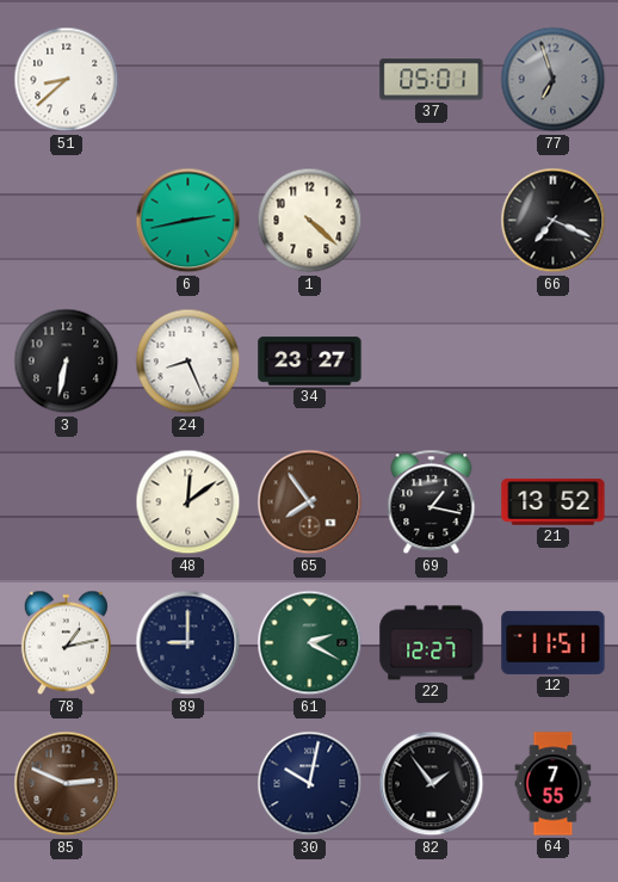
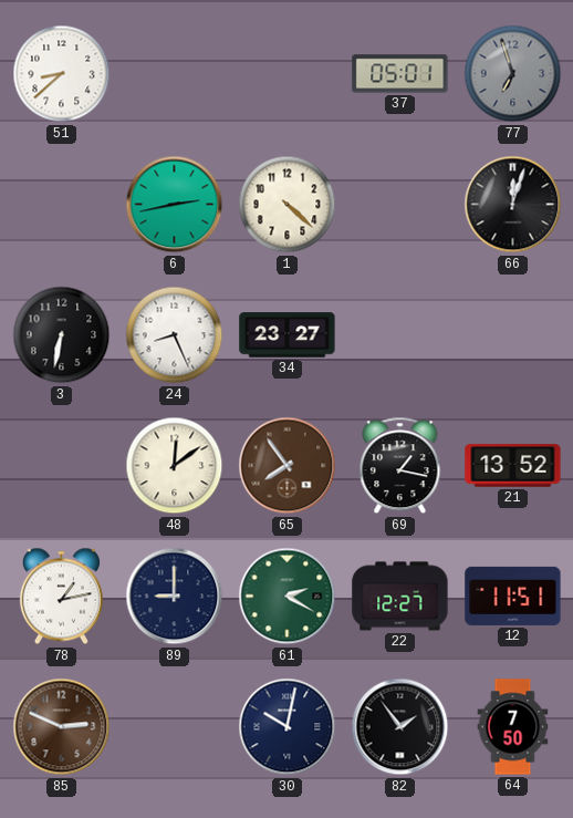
66: 7:19 -> 12:03 (513, 205)
64: 7:55 -> 7:50 (513, 727)
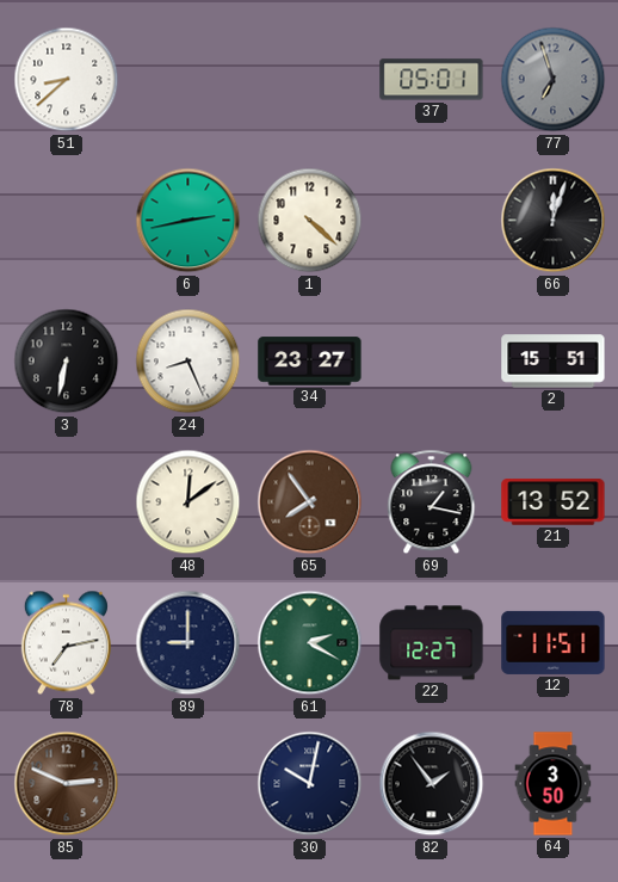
2: none -> 15:51 (554, 362)
78: 1:13 -> 7:13 (66, 643)
64: 7:50 -> 3:50 (554, 784)
